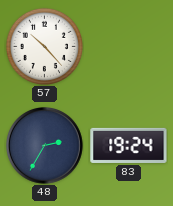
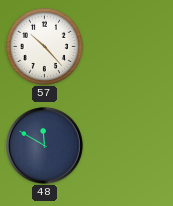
48: 2:35 -> 11:50 (45, 146)
83: 19:24 -> none (129, 145)
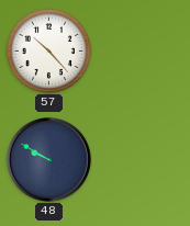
48: 11:50 -> 9:50 (49, 160)
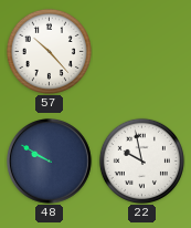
22: none -> 9:58 (141, 160)
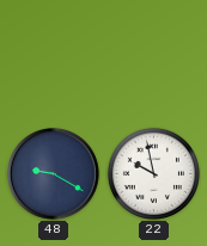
57: 10:23 -> none (49, 51)
48: 9:50 -> 9:20 (54, 174)
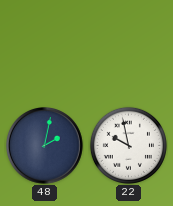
48: 9:20 -> 2:02 (45, 146)
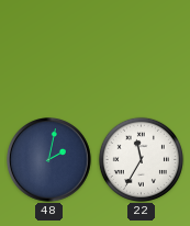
22: 9:58 -> 11:35 (141, 159)
